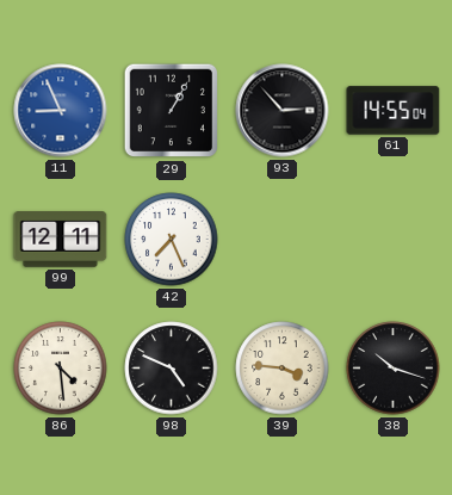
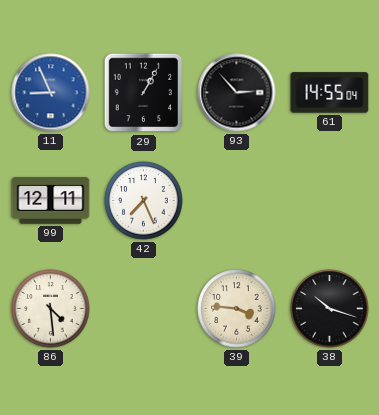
98: 4:49 -> none (172, 369)
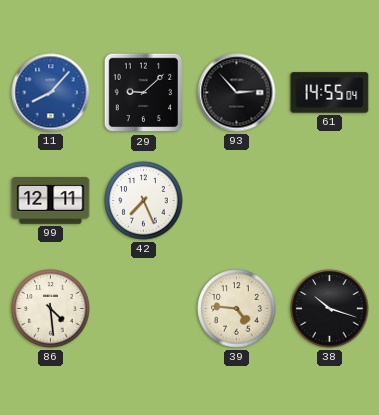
11: 8:56 -> 8:07 (51, 93)
29: 1:05 -> 9:08 (144, 93)
39: 3:46 -> 4:46 (237, 309)
